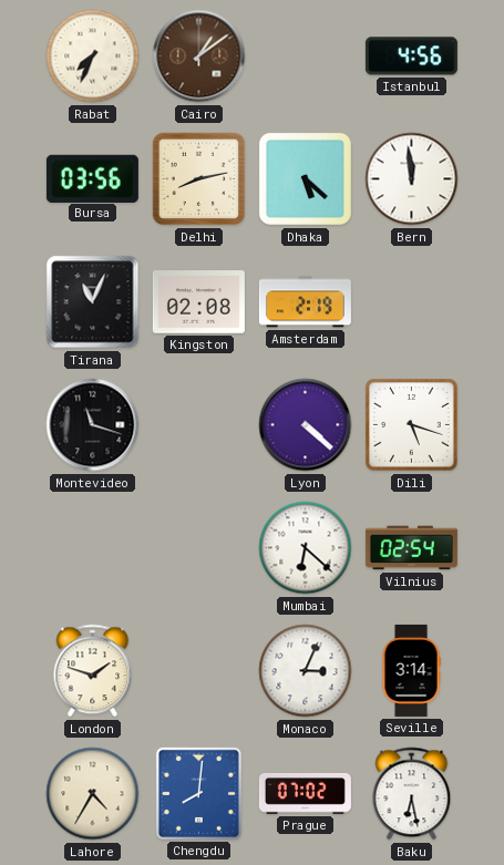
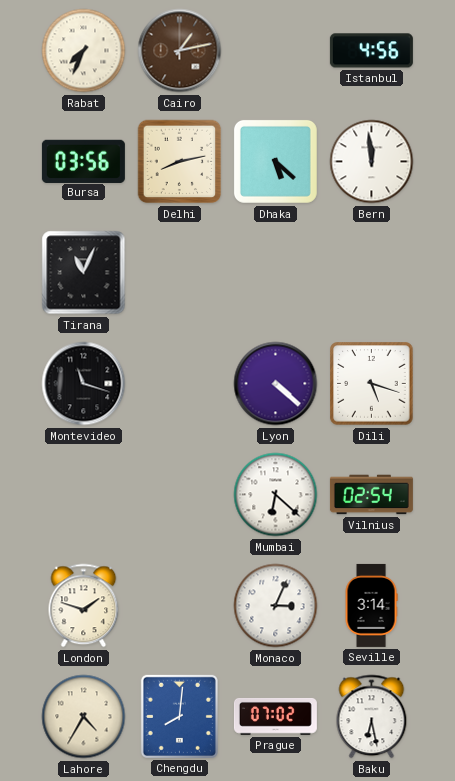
Cairo: 1:09 -> 1:13 (180, 51)
Kingston: 02:08 -> none (198, 302)
Amsterdam: 2:19 -> none (305, 302)
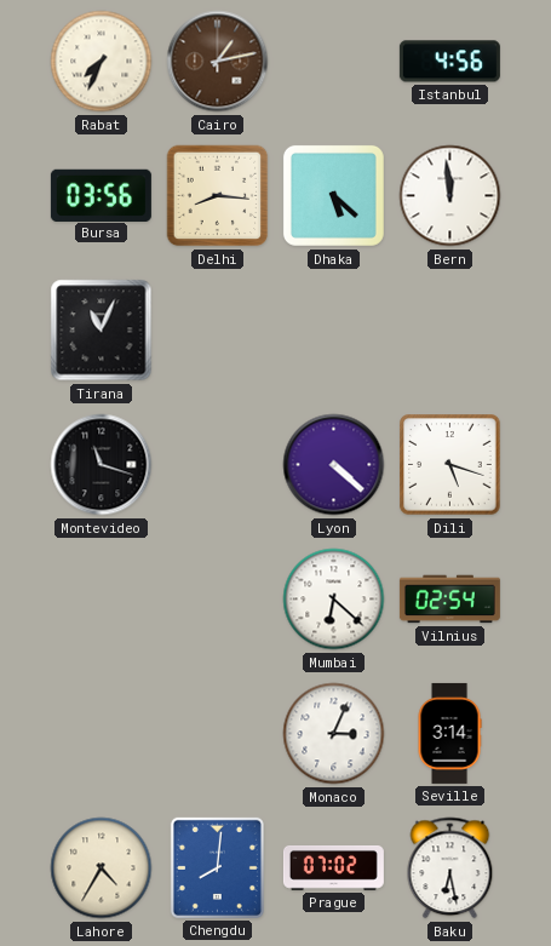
Delhi: 8:13 -> 8:16 (218, 196)
London: 1:48 -> none (84, 606)
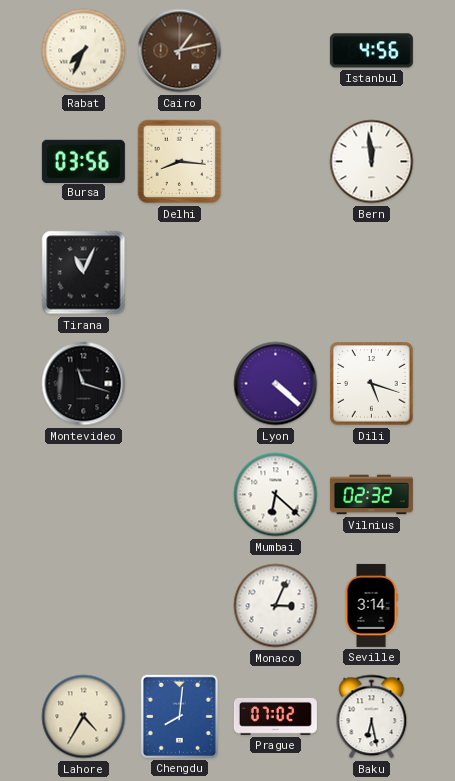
Dhaka: 5:22 -> none (333, 195)
Vilnius: 02:54 -> 02:32 (371, 495)
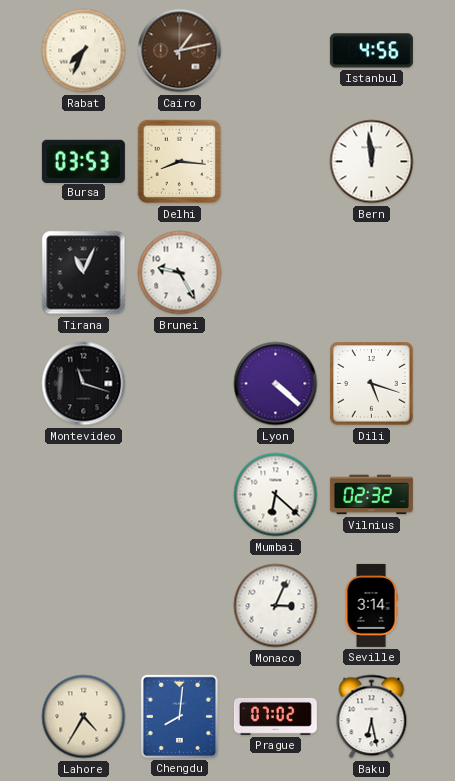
Bursa: 03:56 -> 03:53 (83, 161)
Brunei: none -> 9:25 (180, 273)
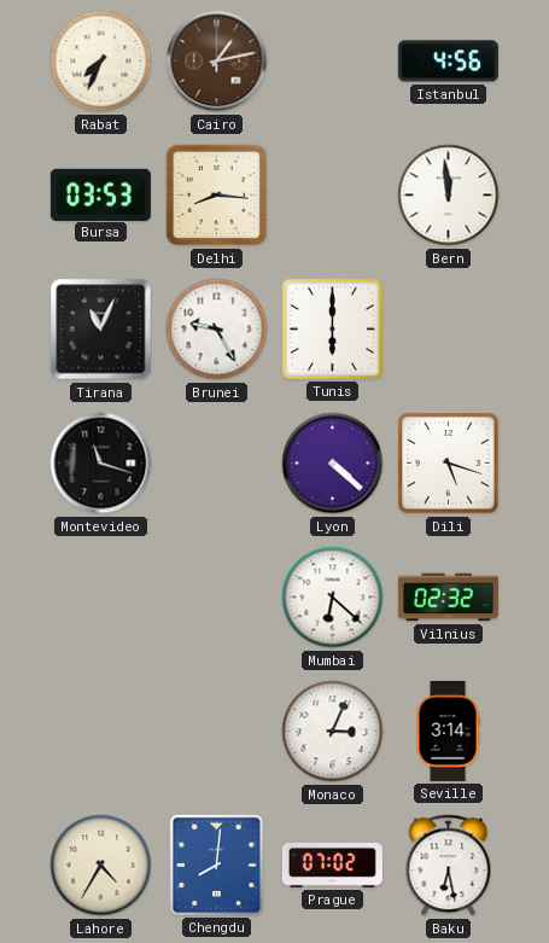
Tunis: none -> 6:00 (332, 328)
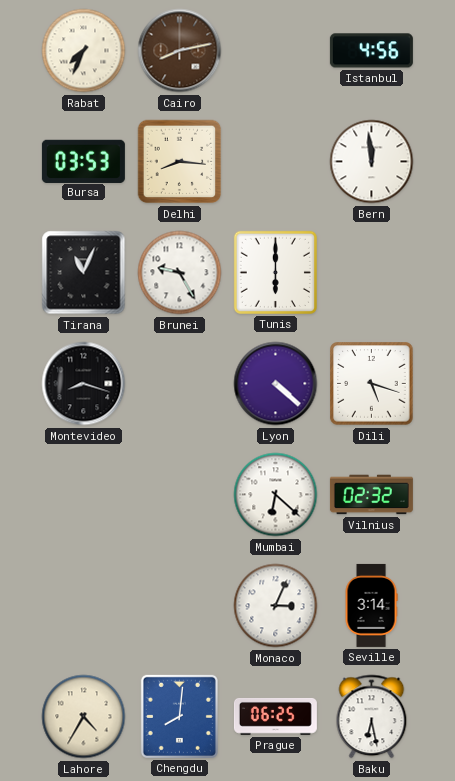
Cairo: 1:13 -> 8:13 (180, 51)
Montevideo: 11:18 -> 8:18 (84, 384)
Prague: 07:02 -> 06:25 (275, 716)
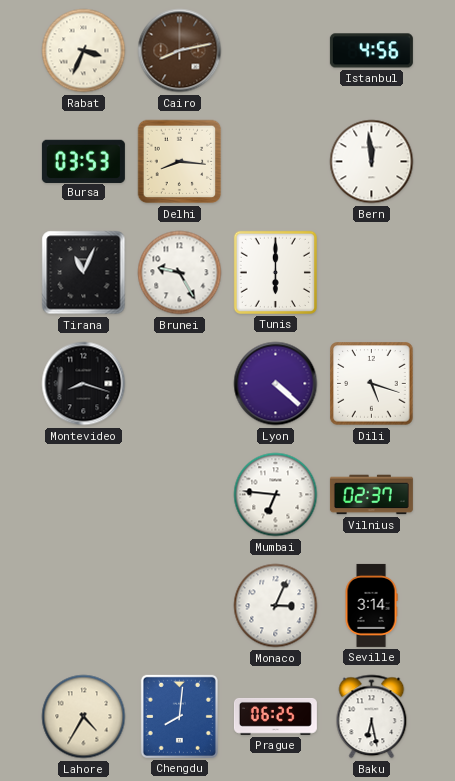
Rabat: 7:34 -> 3:34 (84, 51)
Mumbai: 6:22 -> 6:46 (276, 495)
Vilnius: 02:32 -> 02:37 (371, 495)
